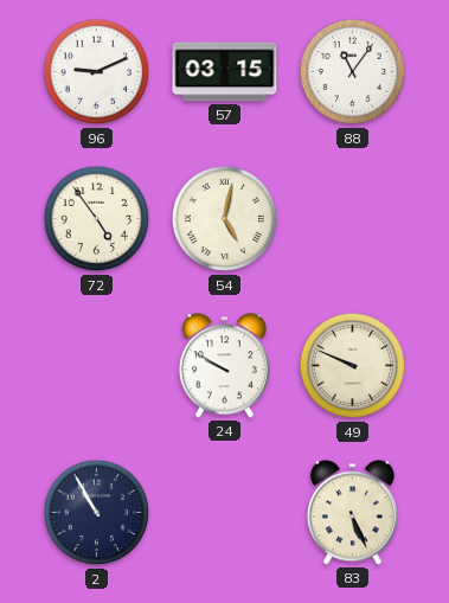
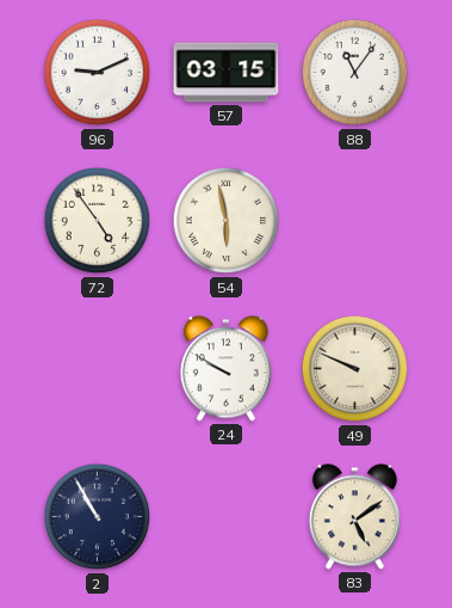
54: 5:02 -> 5:58 (227, 221)
83: 5:26 -> 5:09 (354, 517)
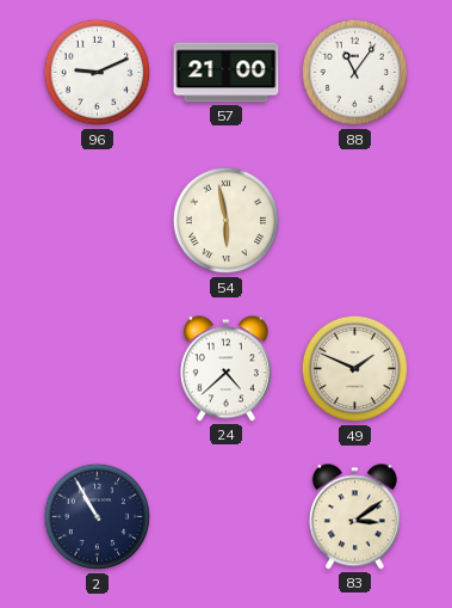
57: 03:15 -> 21:00 (227, 73)
72: 4:54 -> none (98, 221)
24: 9:50 -> 4:38 (225, 369)
49: 9:49 -> 1:49 (355, 369)
83: 5:09 -> 3:09 (354, 517)
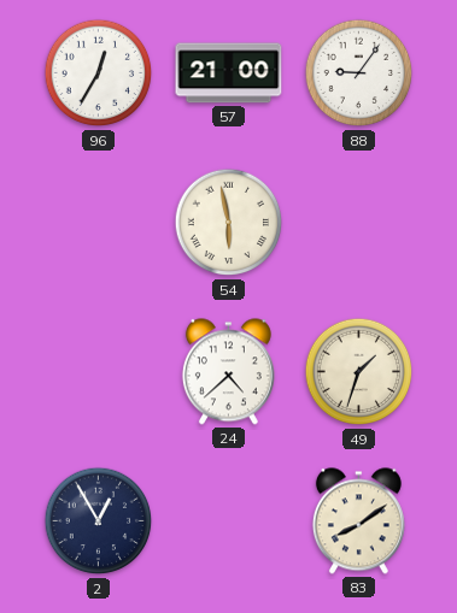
96: 9:11 -> 12:35 (99, 73)
88: 11:06 -> 9:06 (359, 73)
49: 1:49 -> 1:33 (359, 372)
2: 10:55 -> 12:55 (99, 521)
83: 3:09 -> 8:09 (358, 521)
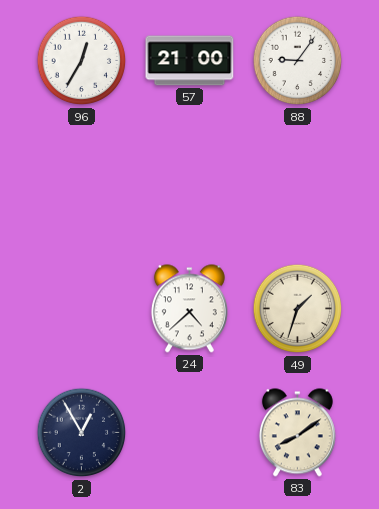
54: 5:58 -> none (229, 223)
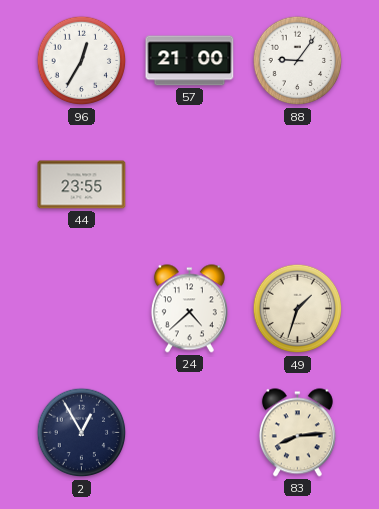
44: none -> 23:55 (82, 185)
83: 8:09 -> 8:14 (297, 433)
